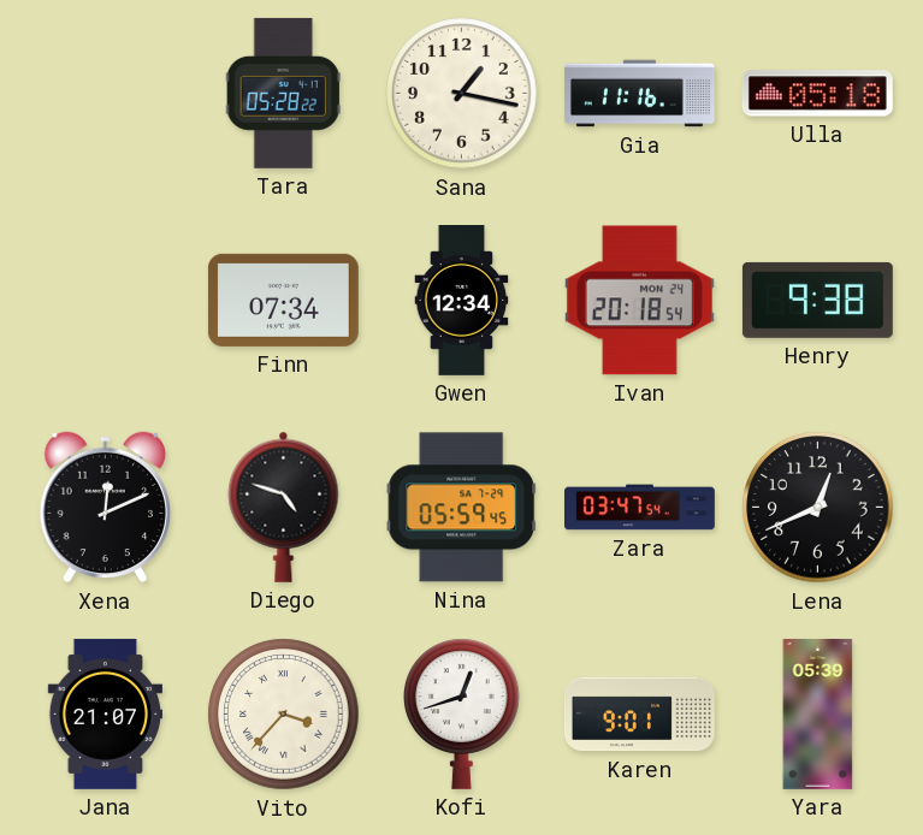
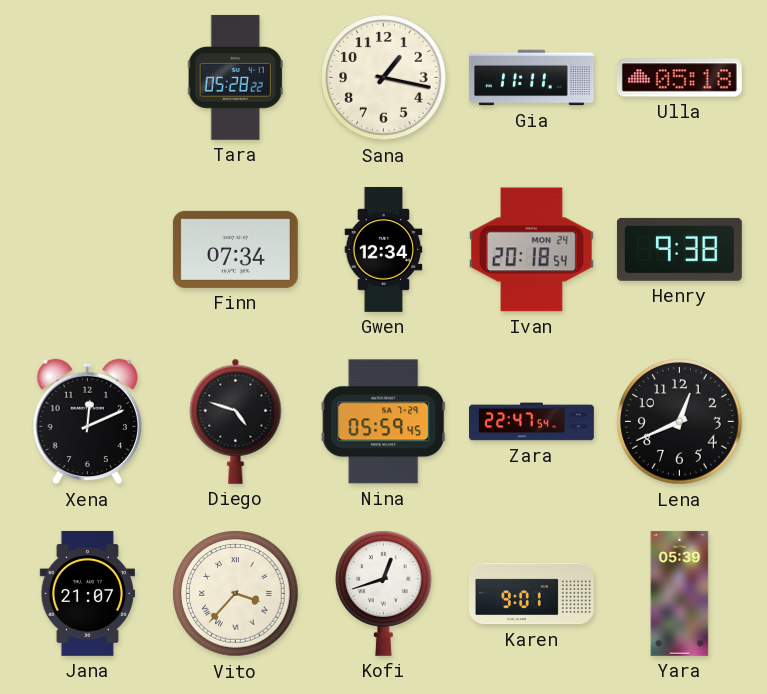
Gia: 11:16 -> 11:11 (531, 78)
Zara: 03:47 -> 22:47 (532, 422)
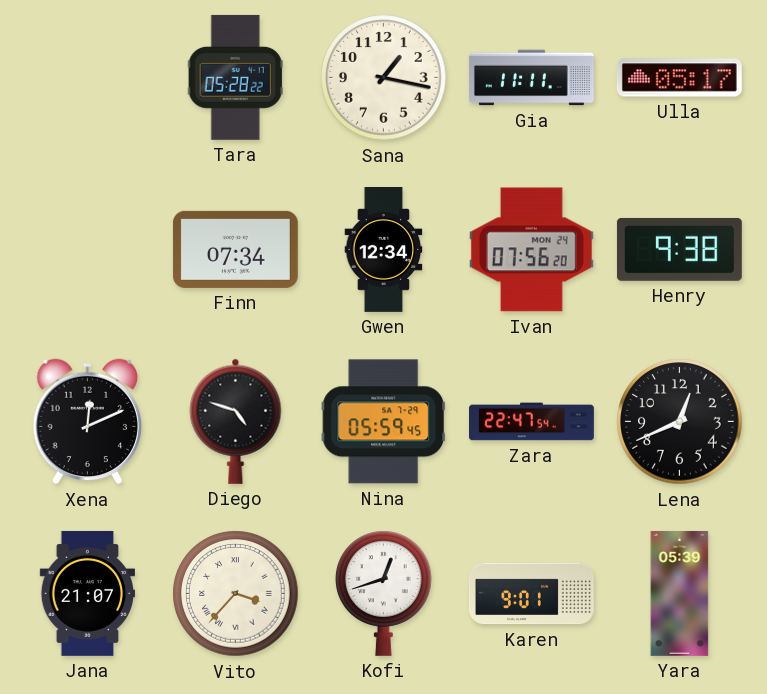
Ulla: 05:18 -> 05:17 (679, 78)
Ivan: 20:18 -> 07:56 (531, 250)
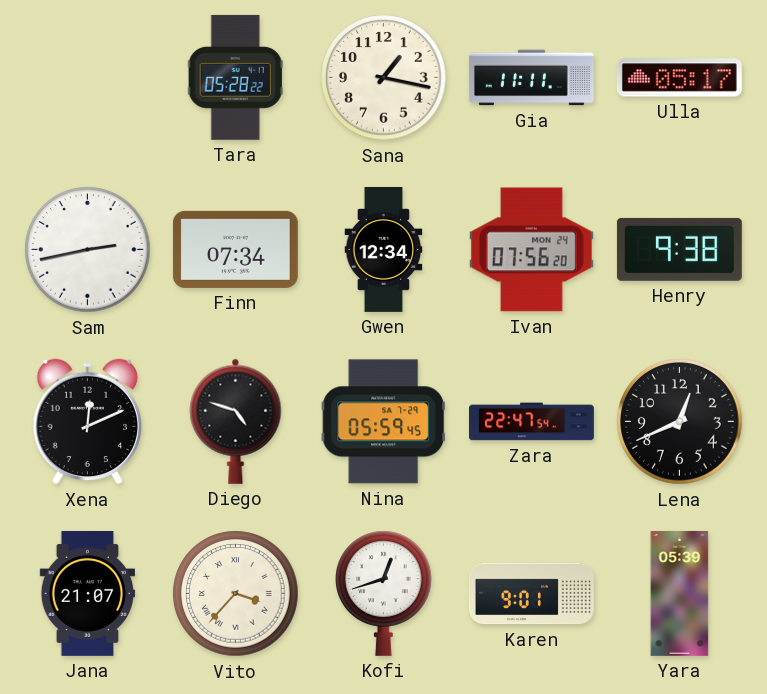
Sam: none -> 2:43 (88, 250)
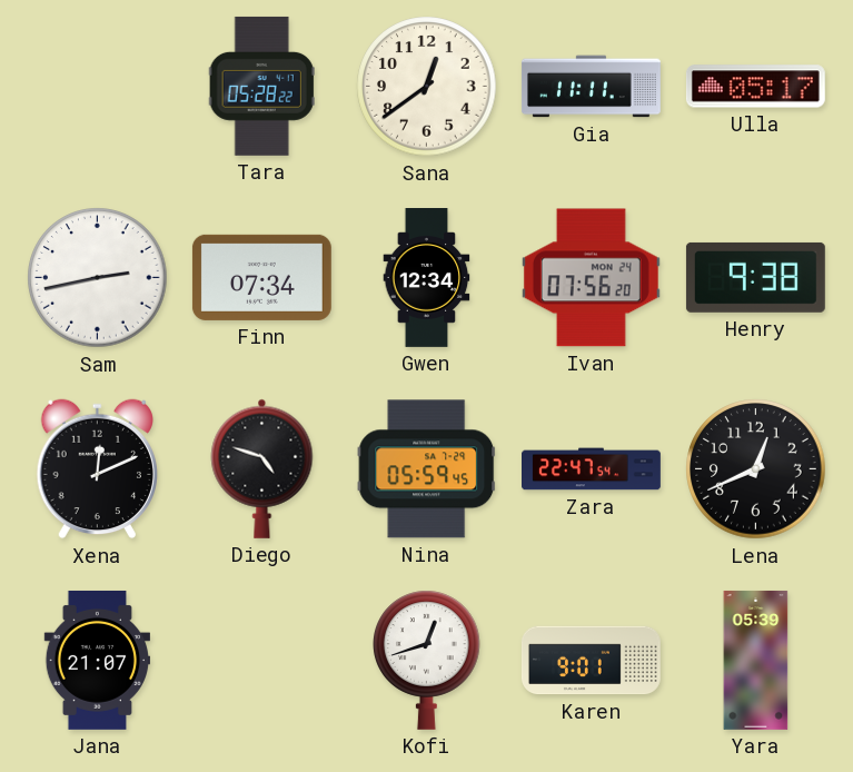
Sana: 1:17 -> 12:39 (427, 87)
Vito: 3:37 -> none (236, 594)
